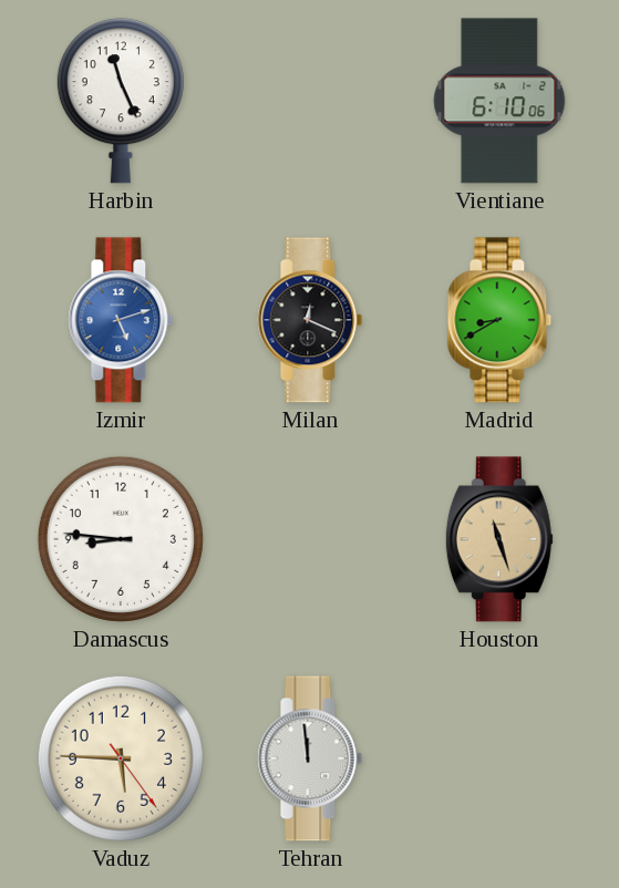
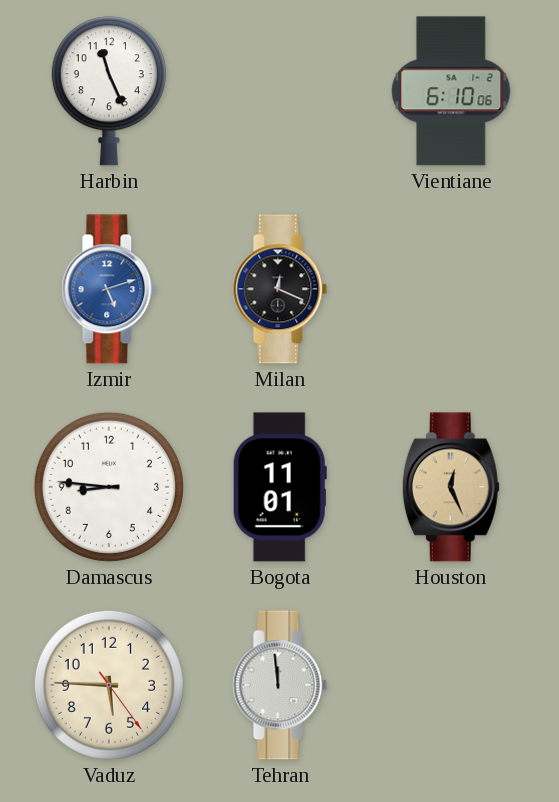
Madrid: 8:40 -> none (499, 320)
Bogota: none -> 11:01 (280, 487)
Houston: 11:27 -> 12:26 (451, 487)
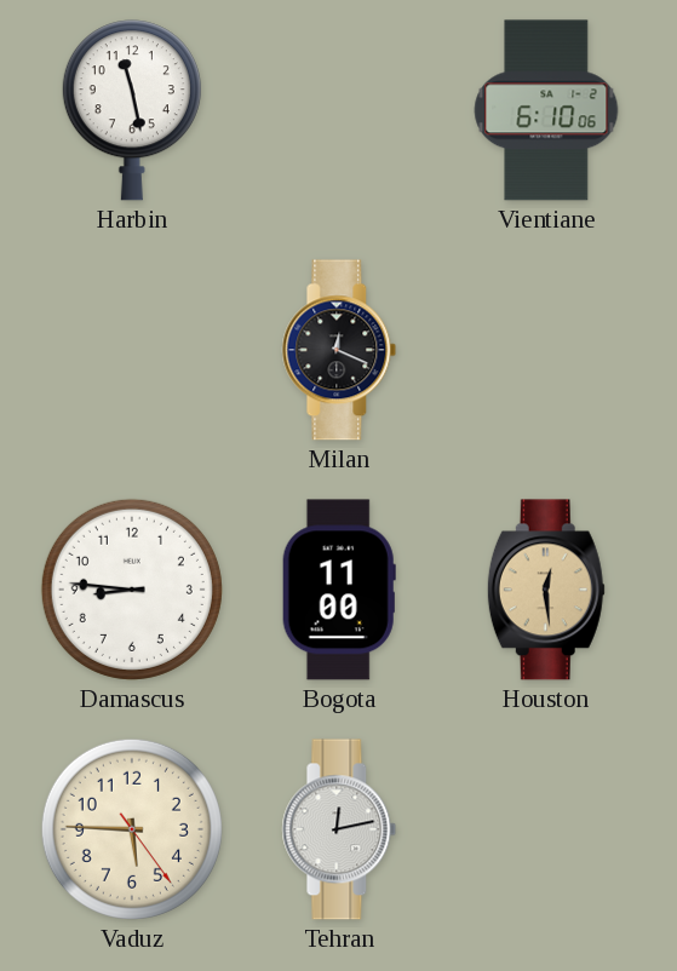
Harbin: 11:26 -> 11:28 (132, 110)
Izmir: 5:12 -> none (109, 289)
Bogota: 11:01 -> 11:00 (339, 590)
Houston: 12:26 -> 12:29 (546, 590)
Tehran: 11:59 -> 12:13 (339, 829)
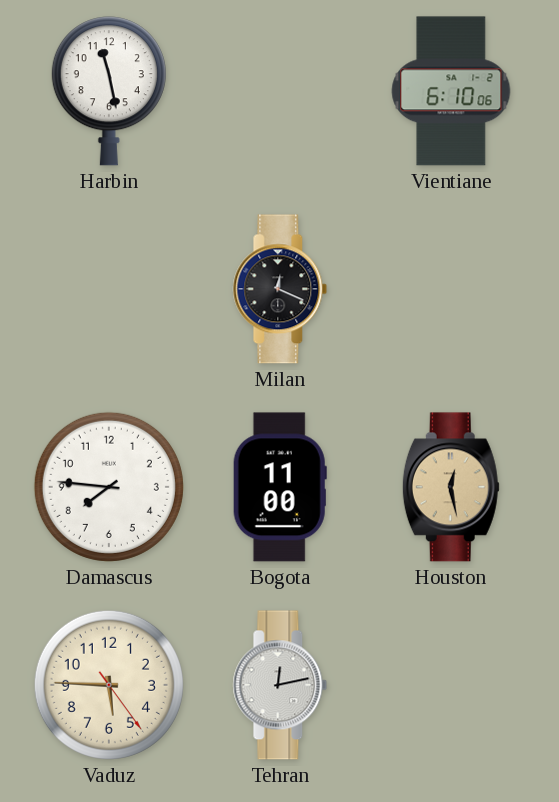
Damascus: 8:46 -> 7:46 (109, 487)
Houston: 12:29 -> 12:28 (451, 487)
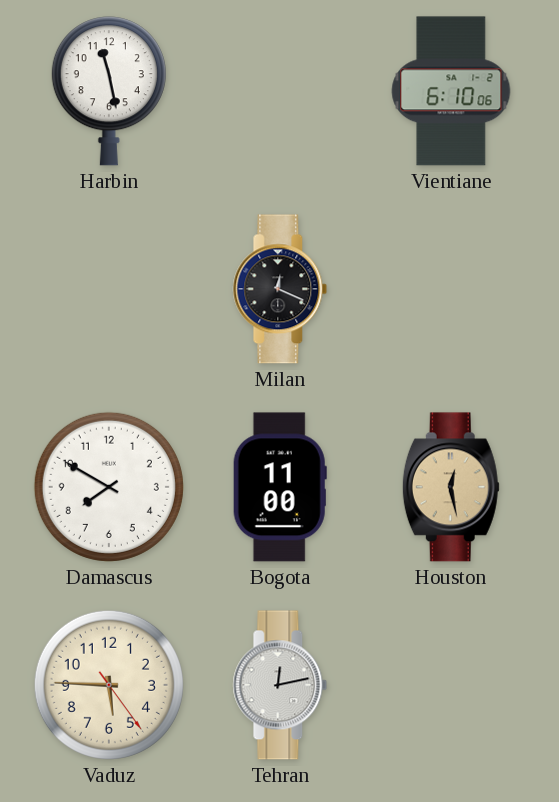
Damascus: 7:46 -> 7:50 (109, 487)
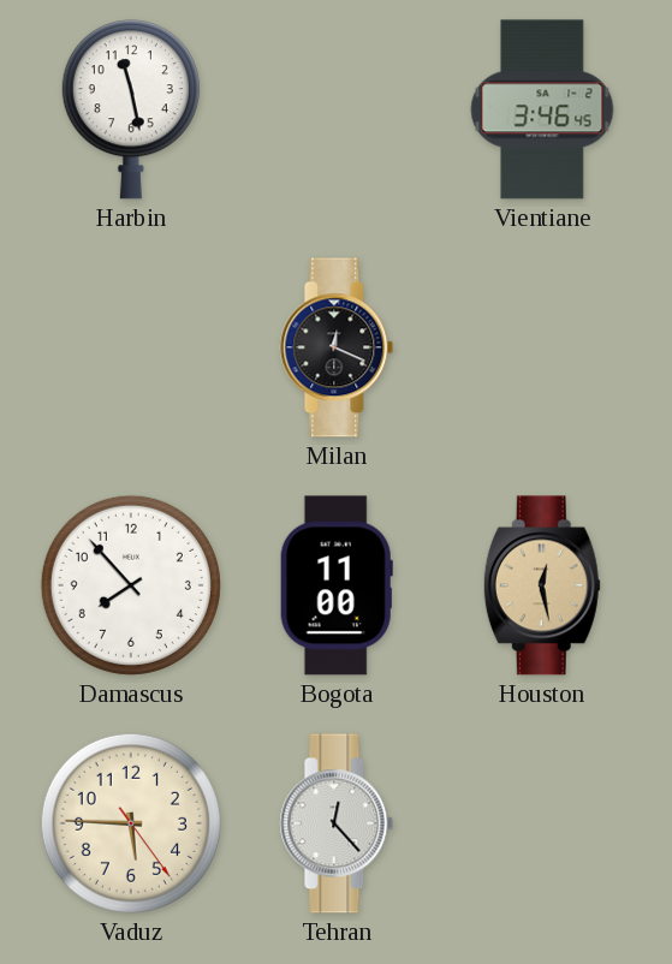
Vientiane: 6:10 -> 3:46 (542, 109)
Damascus: 7:50 -> 7:53 (131, 585)
Tehran: 12:13 -> 12:23 (337, 823)
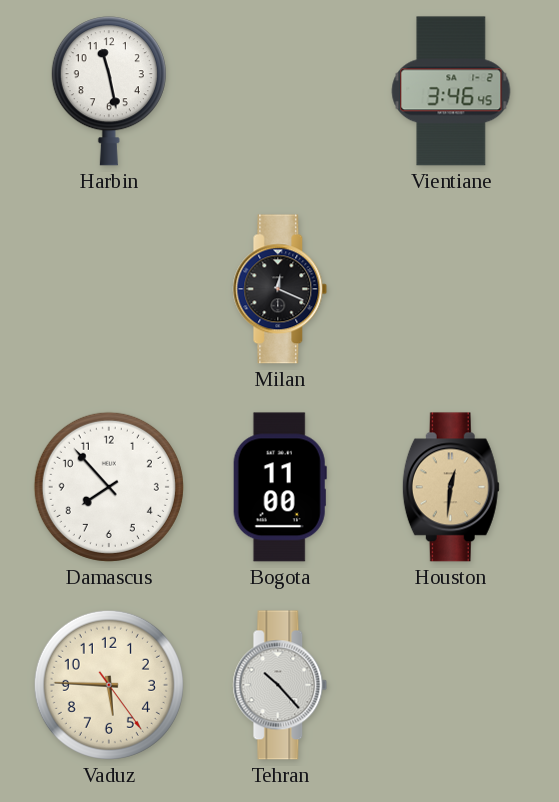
Houston: 12:28 -> 12:31 (451, 487)
Tehran: 12:23 -> 10:23 (280, 685)
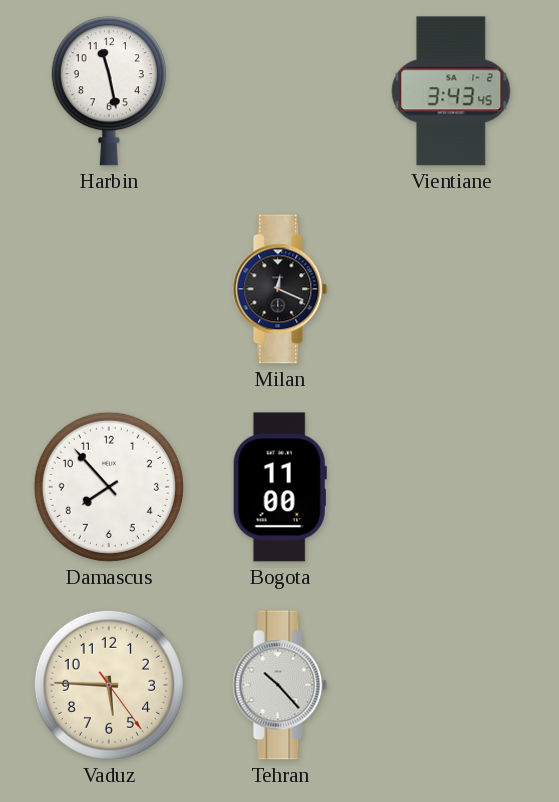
Vientiane: 3:46 -> 3:43 (451, 91)
Houston: 12:31 -> none (451, 487)
